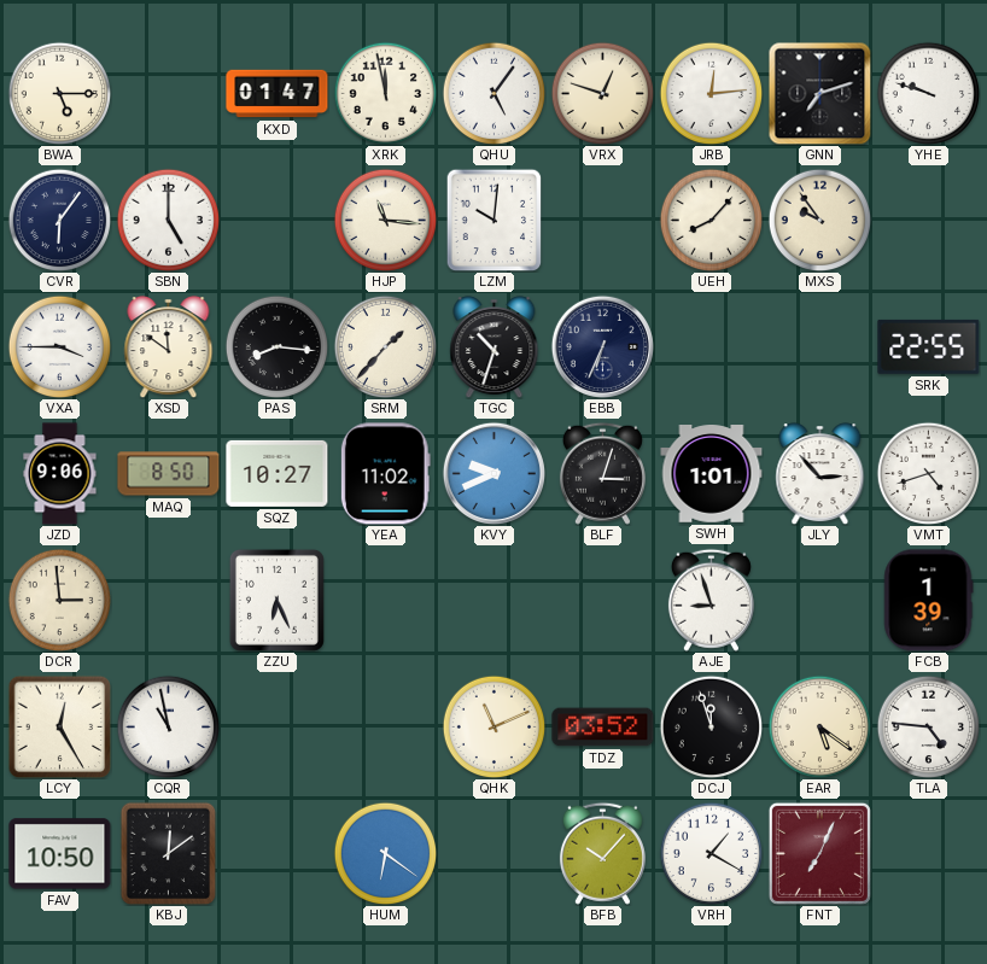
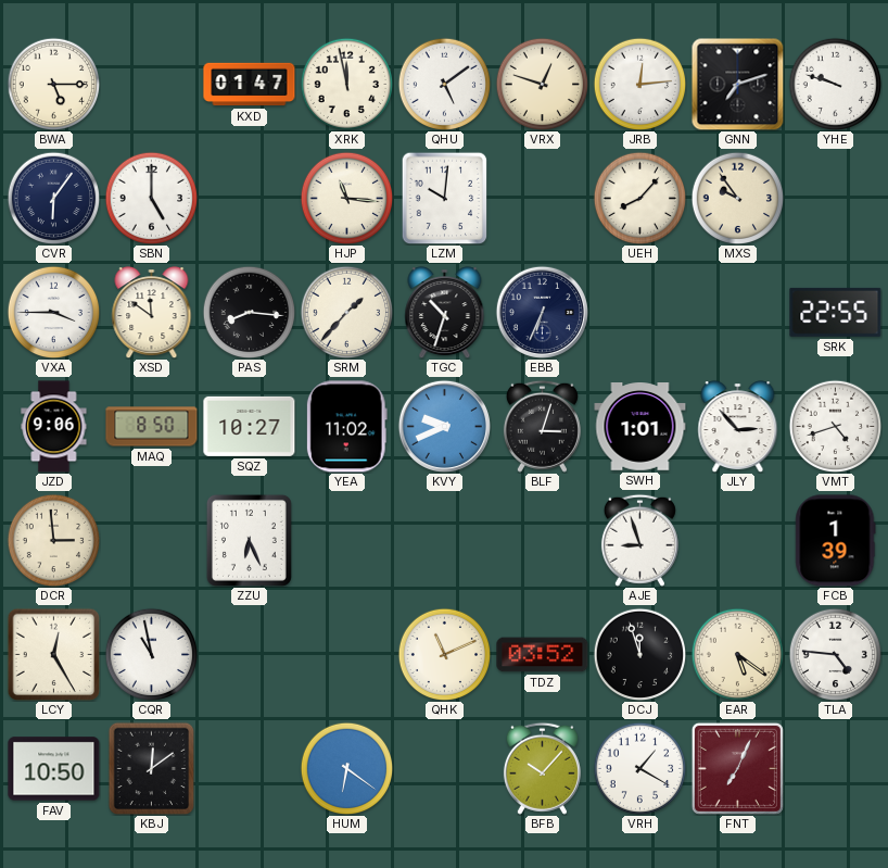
QHU: 5:06 -> 5:09 (444, 84)
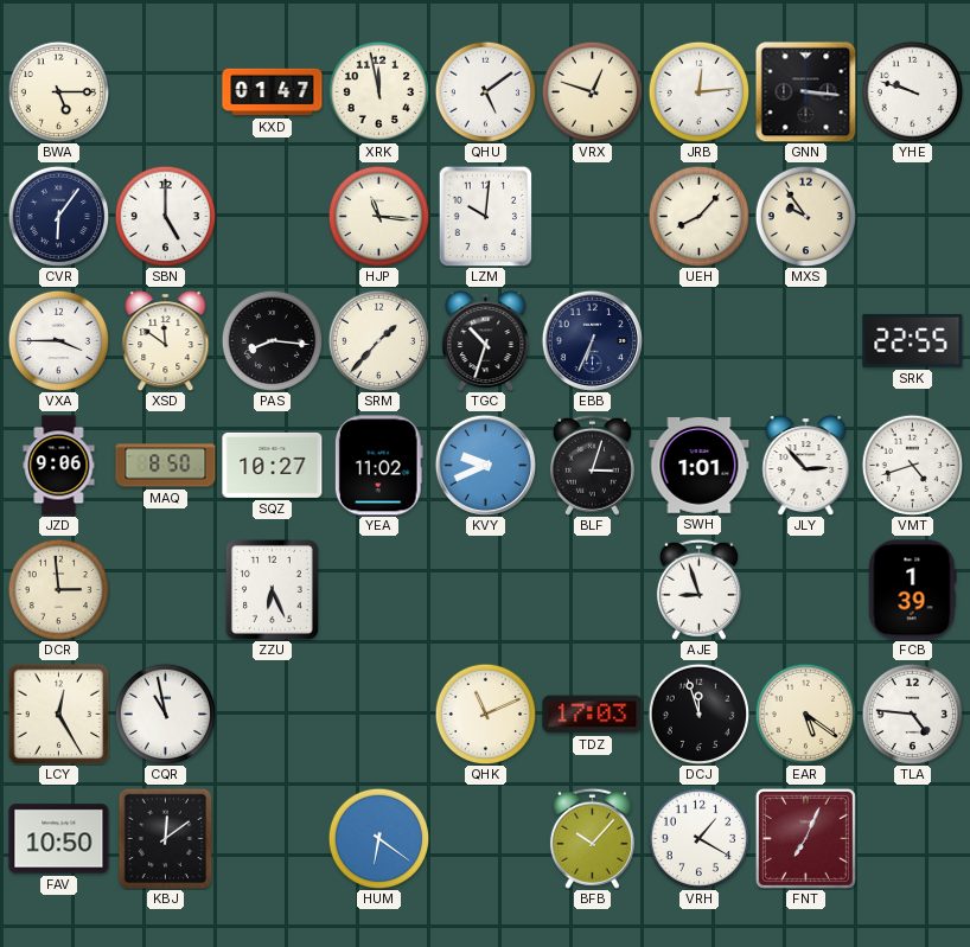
GNN: 7:12 -> 3:16 (805, 91)
TDZ: 03:52 -> 17:03 (593, 715)
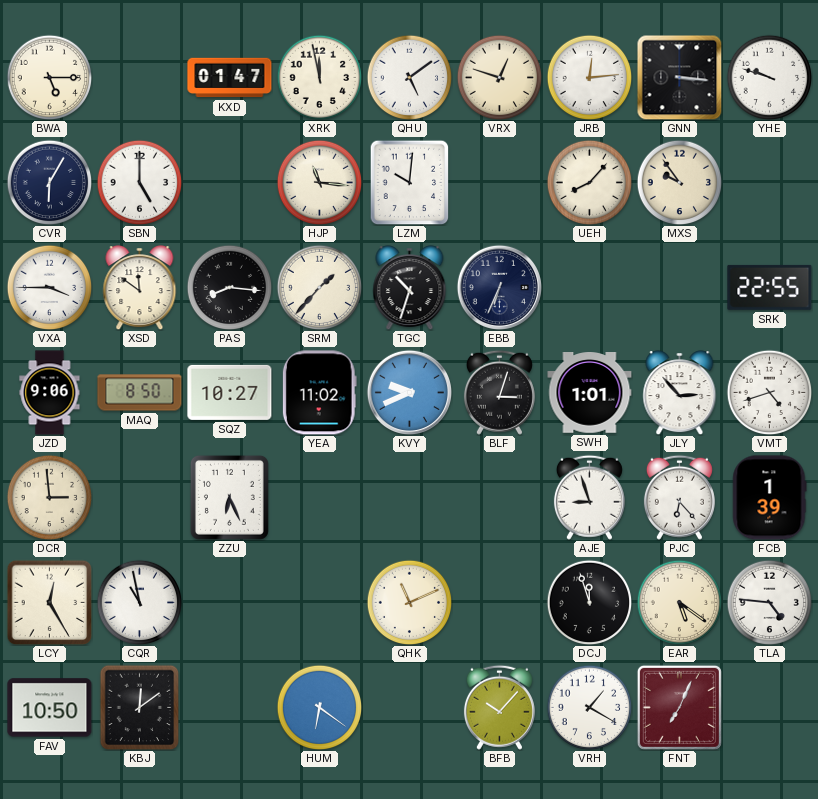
CVR: 6:06 -> 6:05 (49, 182)
PJC: none -> 6:23 (679, 497)
TDZ: 17:03 -> none (593, 715)
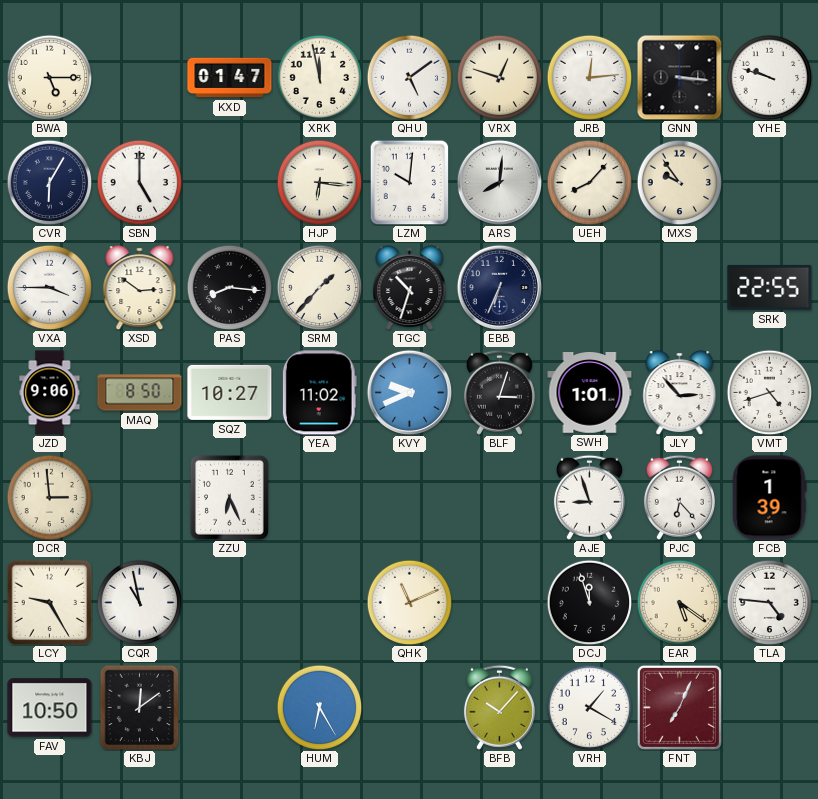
HJP: 11:16 -> 6:16 (319, 182)
ARS: none -> 8:01 (499, 182)
XSD: 11:51 -> 2:51 (140, 288)
LCY: 12:25 -> 9:25 (49, 602)
HUM: 6:21 -> 6:25 (319, 707)
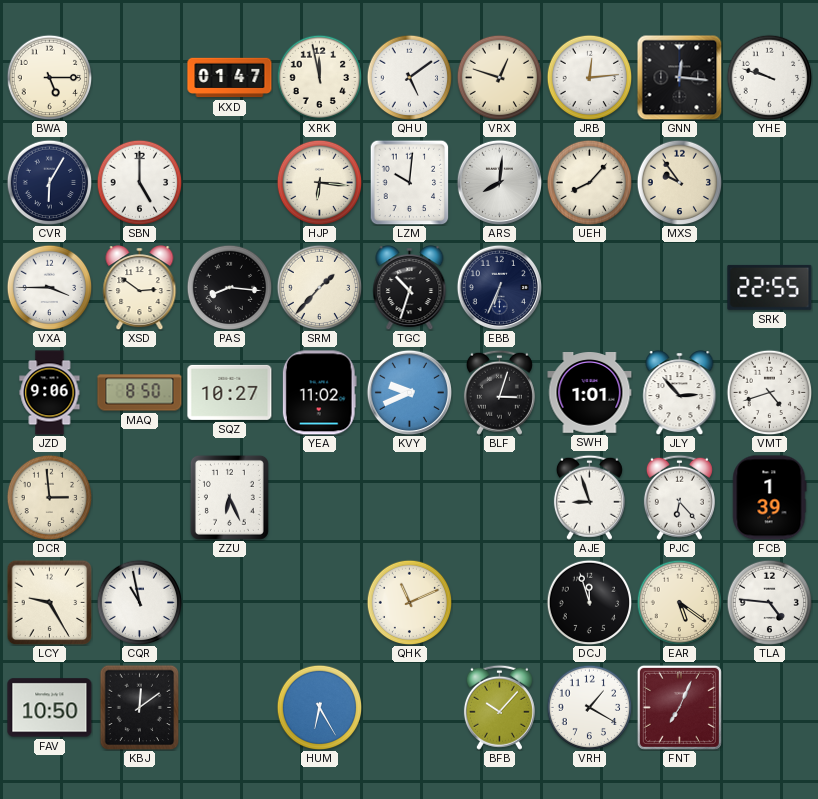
GNN: 3:16 -> 12:16 (679, 77)
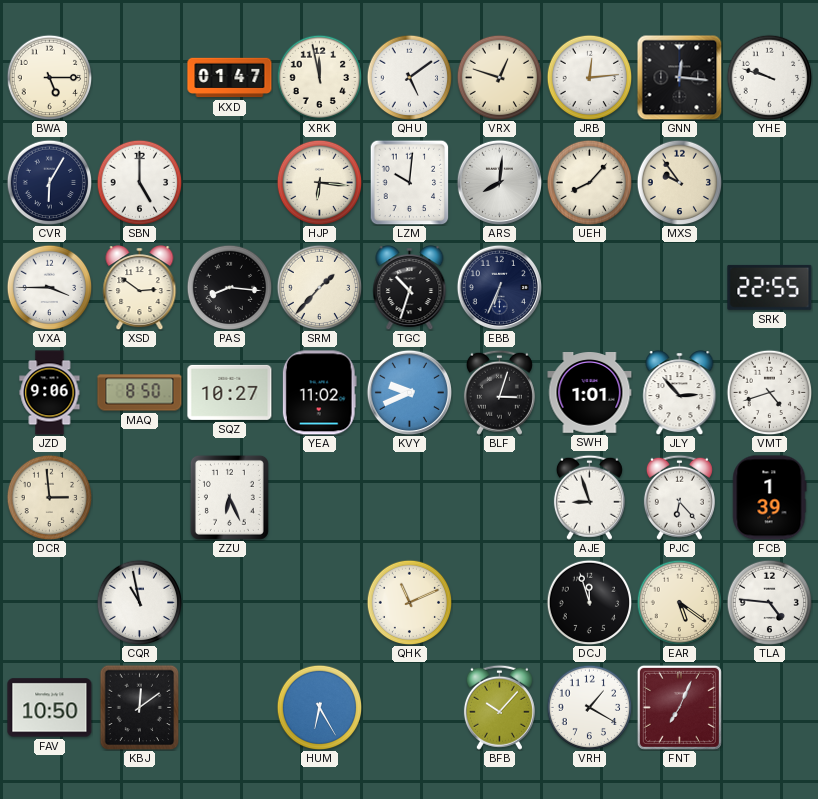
LCY: 9:25 -> none (49, 602)
